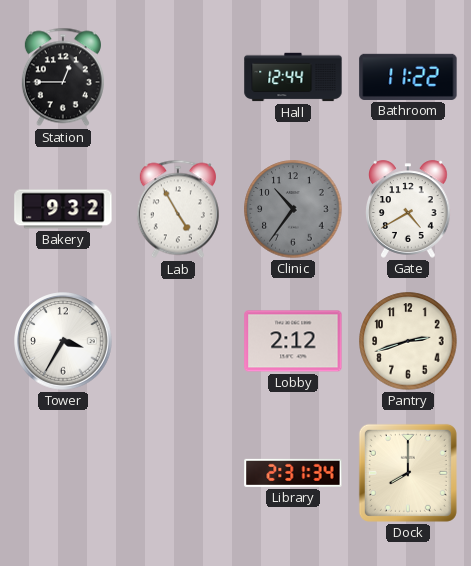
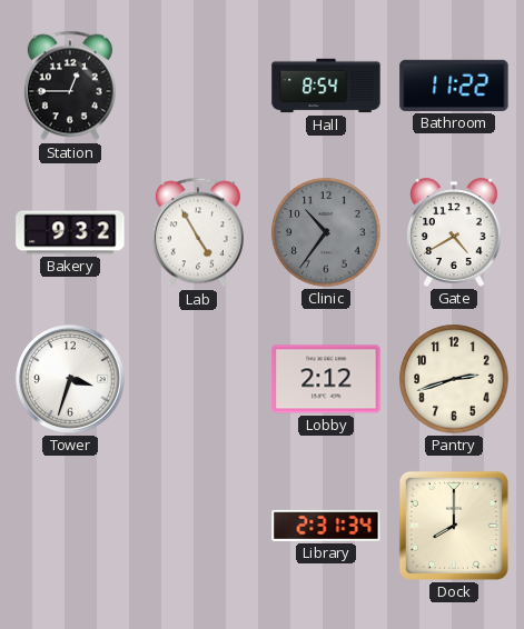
Hall: 12:44 -> 8:54 (326, 86)
Tower: 3:35 -> 3:33 (70, 379)
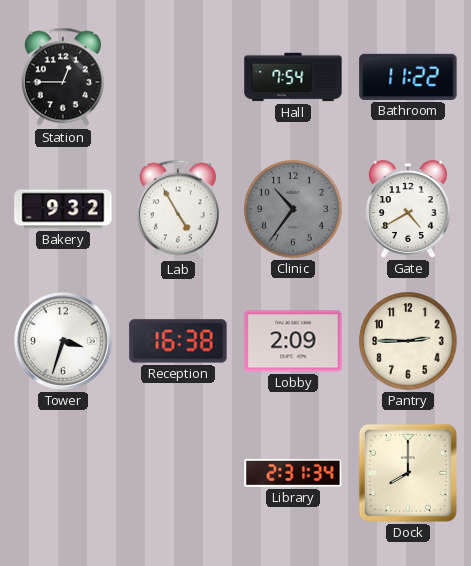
Hall: 8:54 -> 7:54 (293, 77)
Reception: none -> 16:38 (178, 341)
Lobby: 2:12 -> 2:09 (293, 341)
Pantry: 2:42 -> 2:45 (408, 341)
